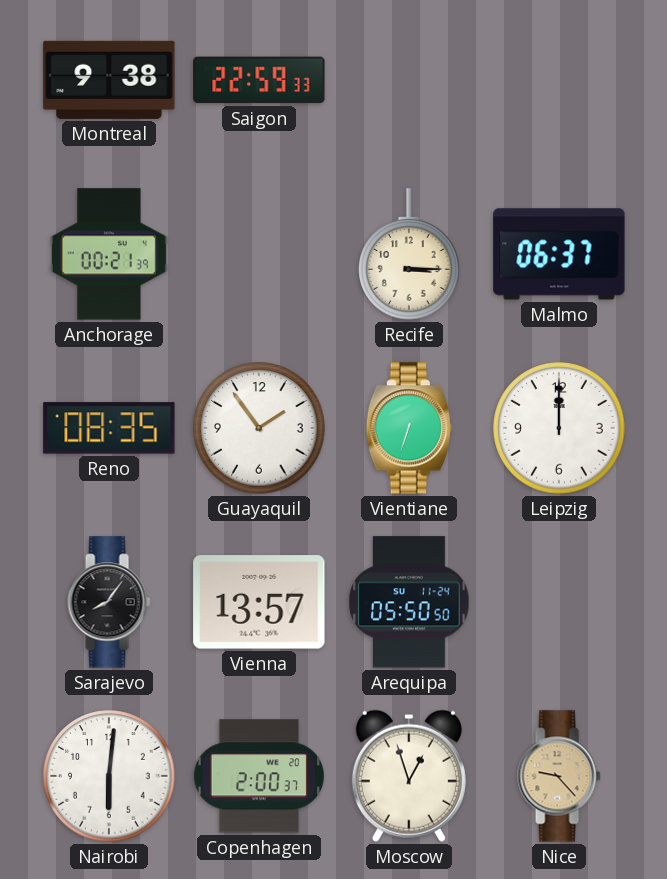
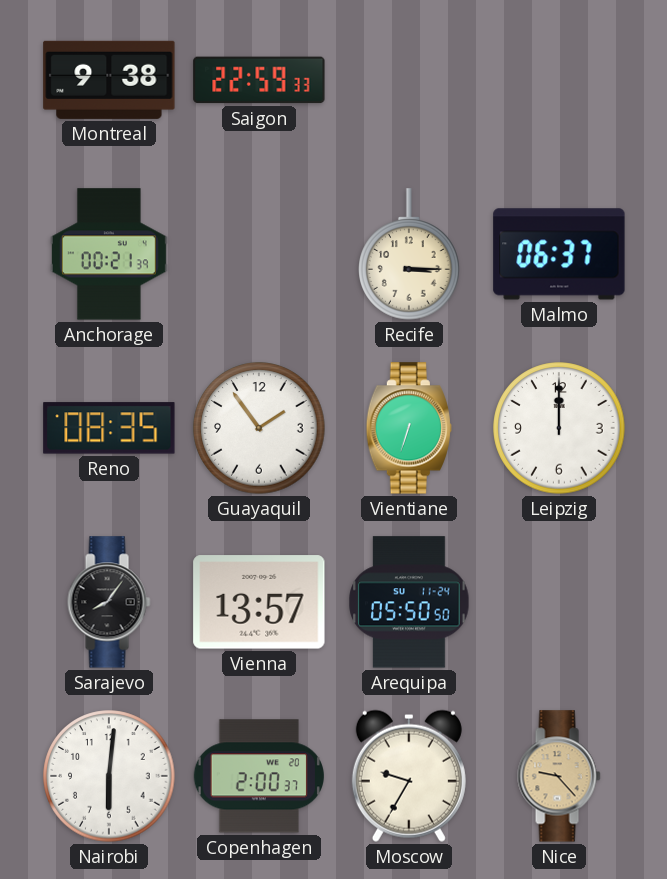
Moscow: 12:57 -> 9:35 (409, 776)
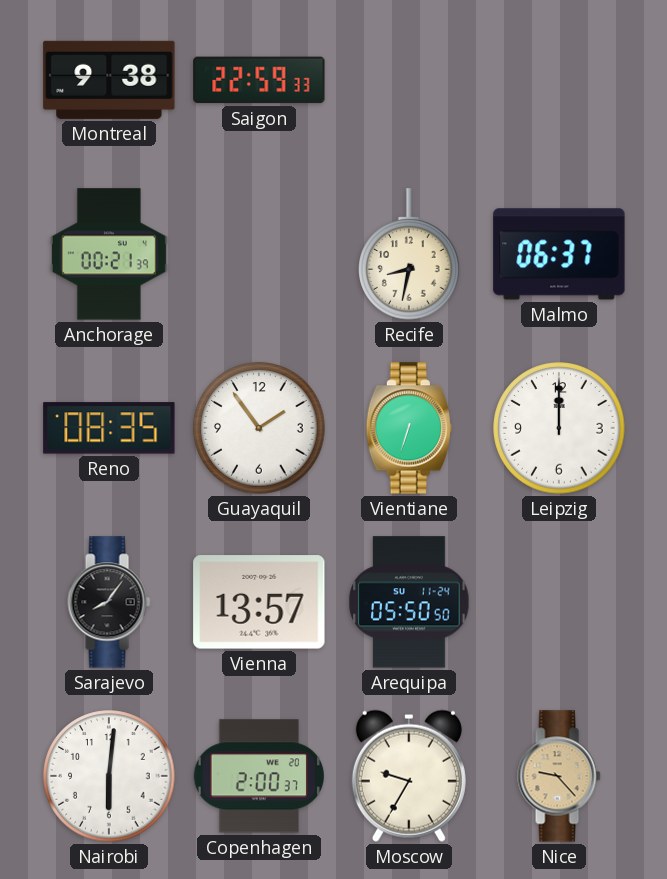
Recife: 3:15 -> 8:32 (409, 254)
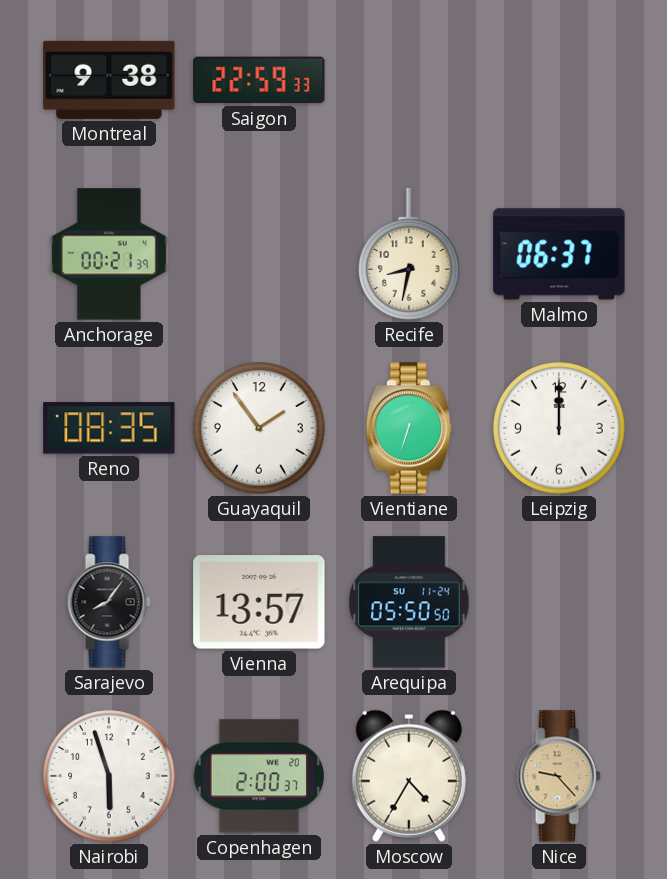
Nairobi: 6:01 -> 5:57 (109, 776)
Moscow: 9:35 -> 4:35 (409, 776)
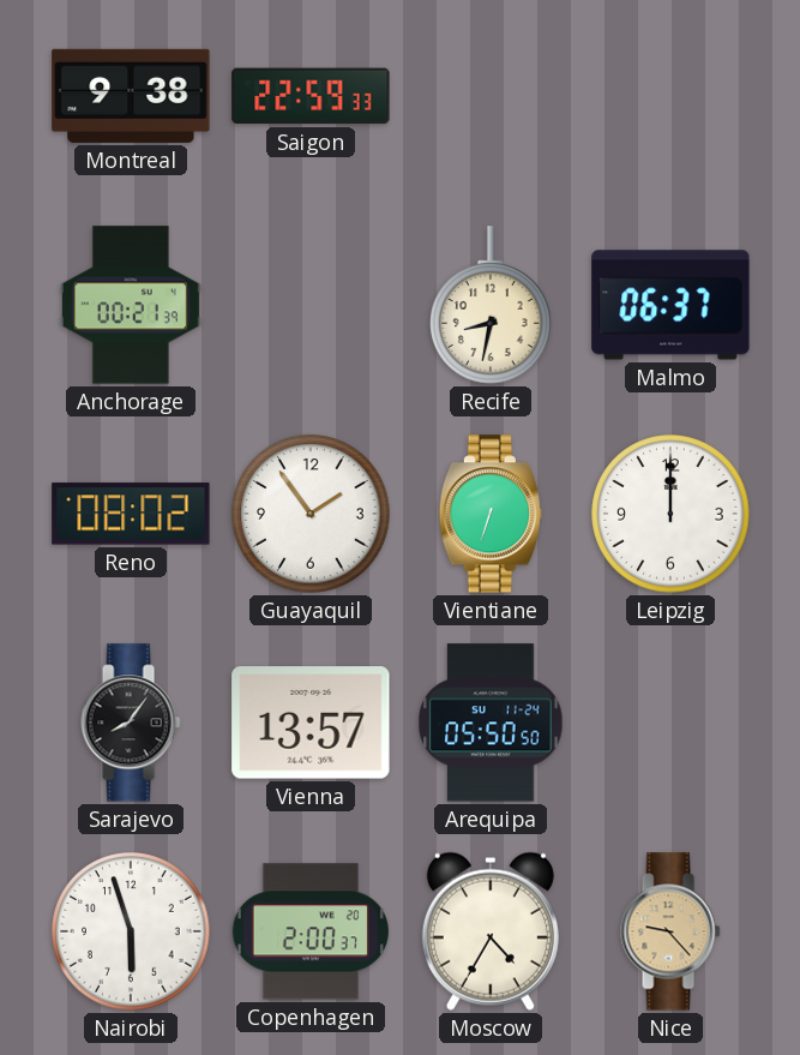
Reno: 08:35 -> 08:02 (131, 514)
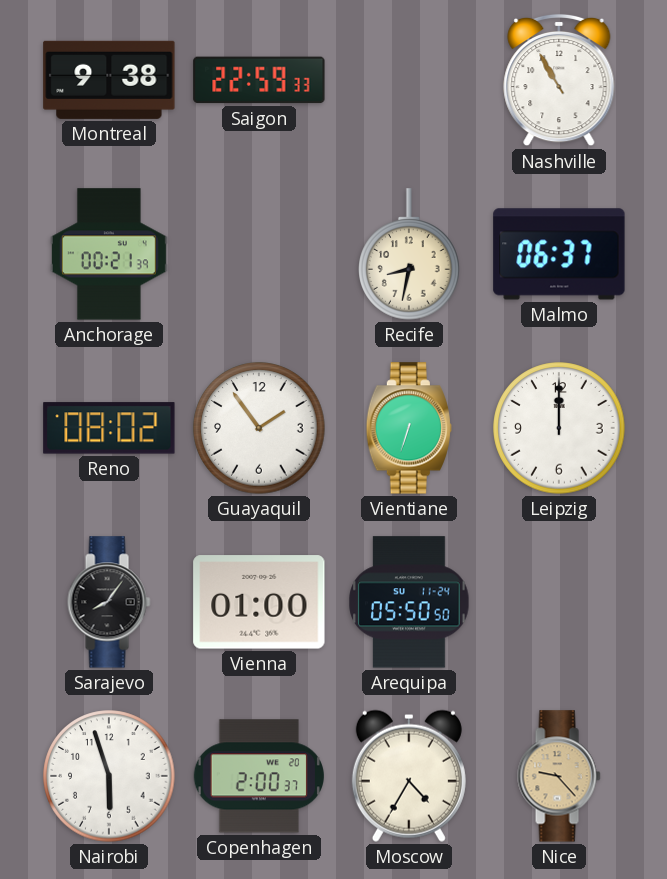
Nashville: none -> 10:55 (559, 80)
Vienna: 13:57 -> 01:00 (259, 602)
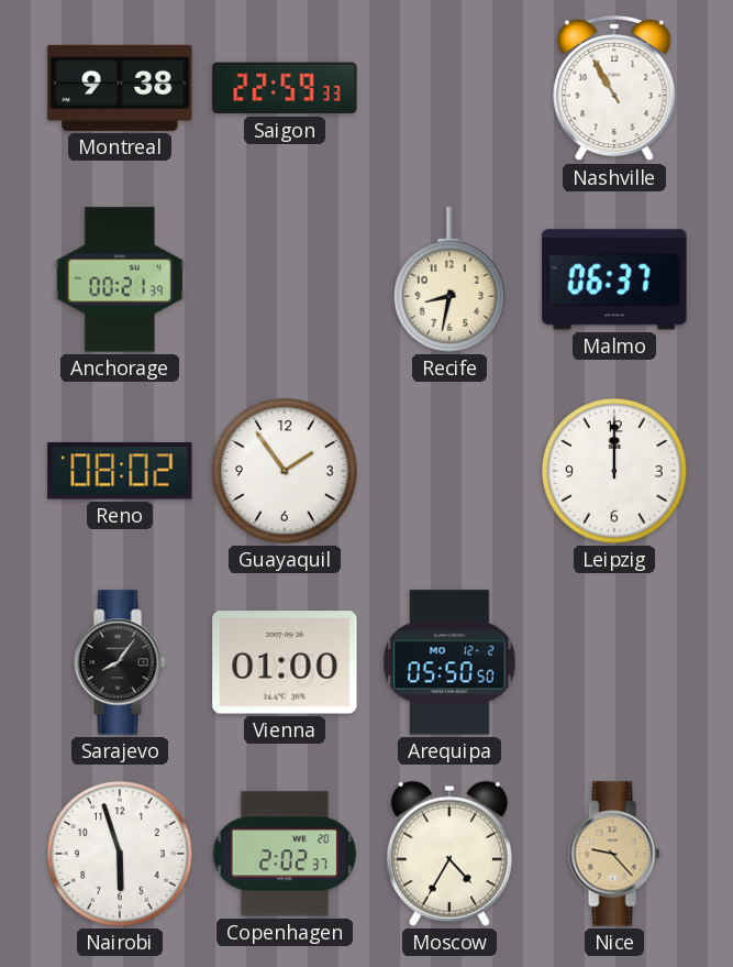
Vientiane: 6:33 -> none (408, 428)
Arequipa date: SU 11-24 -> MO 12-2 (449, 662)
Copenhagen: 2:00 -> 2:02 (285, 854)
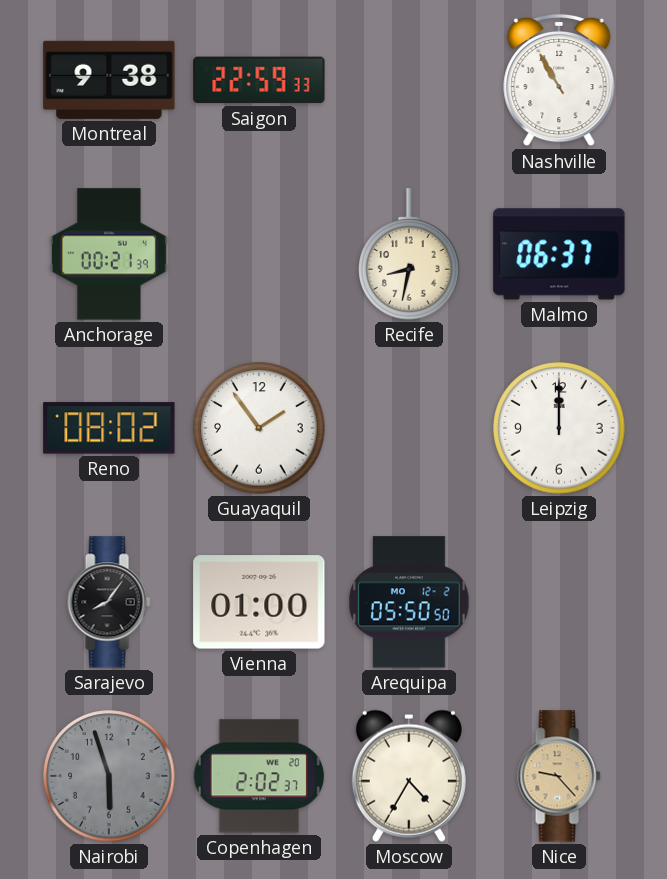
Nairobi dial: white -> grey (109, 776)
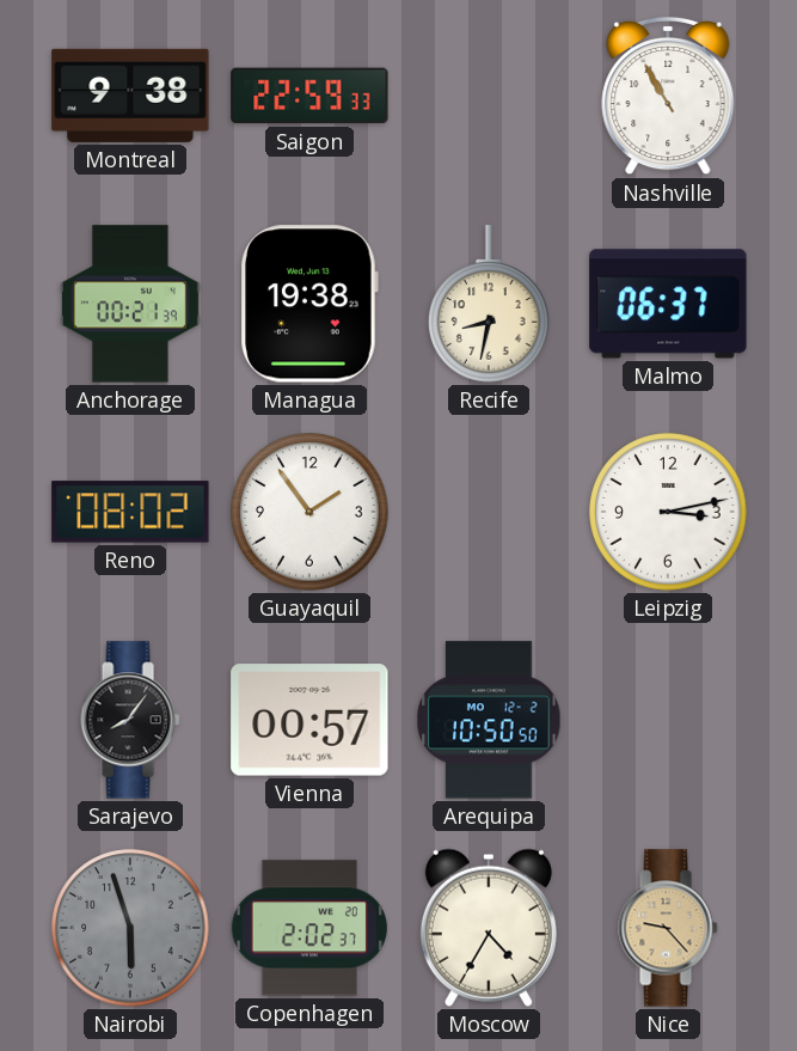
Managua: none -> 19:38 (309, 304)
Leipzig: 12:00 -> 3:13 (668, 512)
Vienna: 01:00 -> 00:57 (309, 720)
Arequipa: 05:50 -> 10:50 (489, 720)
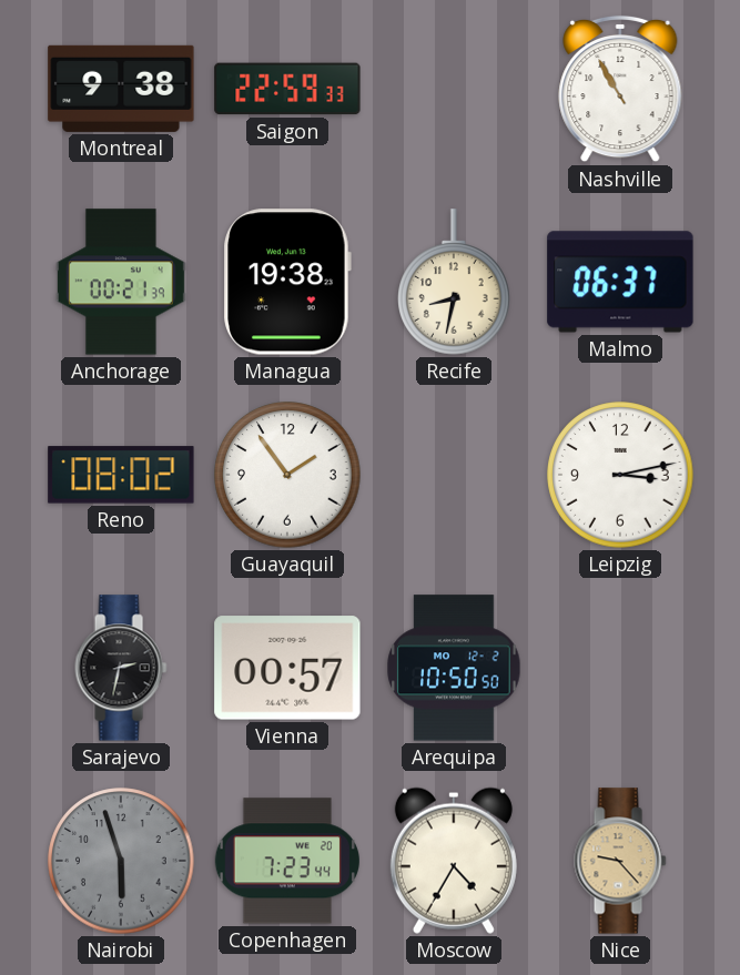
Sarajevo: 8:06 -> 2:32 (121, 668)
Copenhagen: 2:02 -> 7:23 (287, 861)
